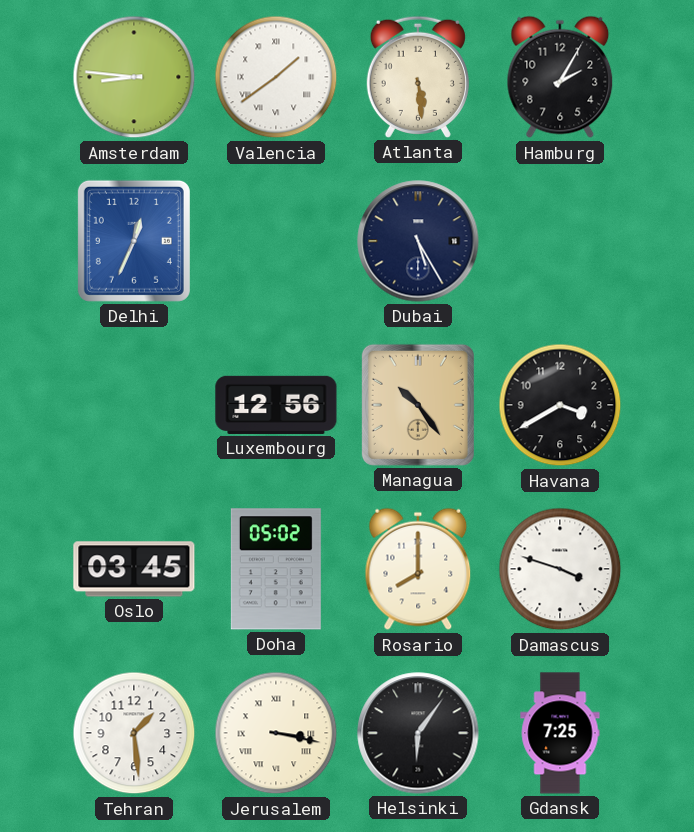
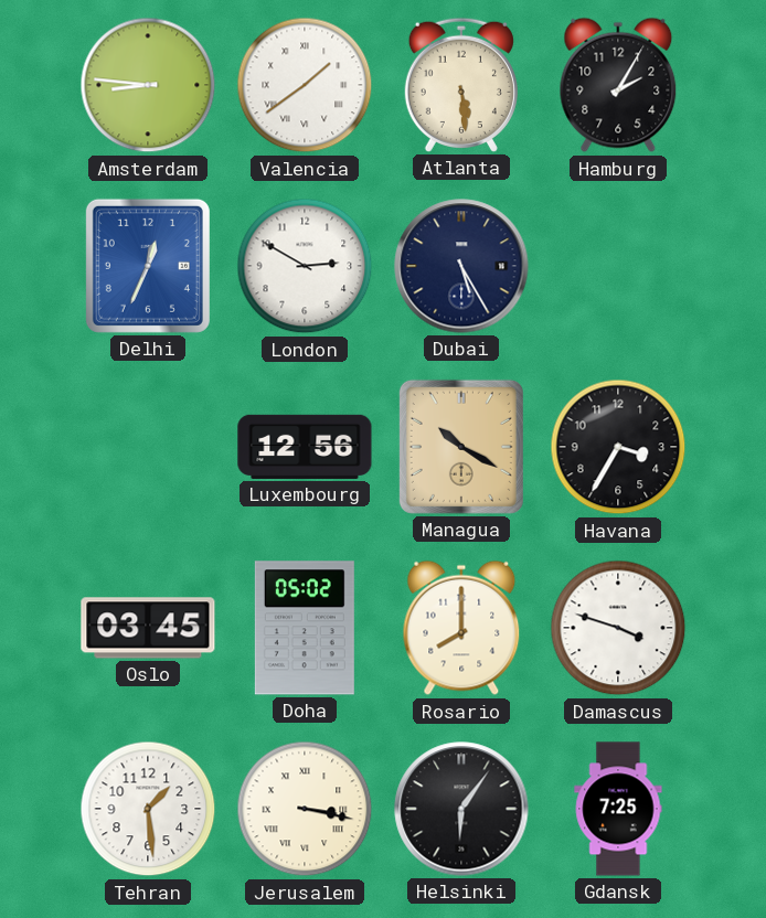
London: none -> 2:50 (305, 266)
Managua: 10:24 -> 10:20 (461, 447)
Havana: 3:40 -> 3:35 (618, 447)
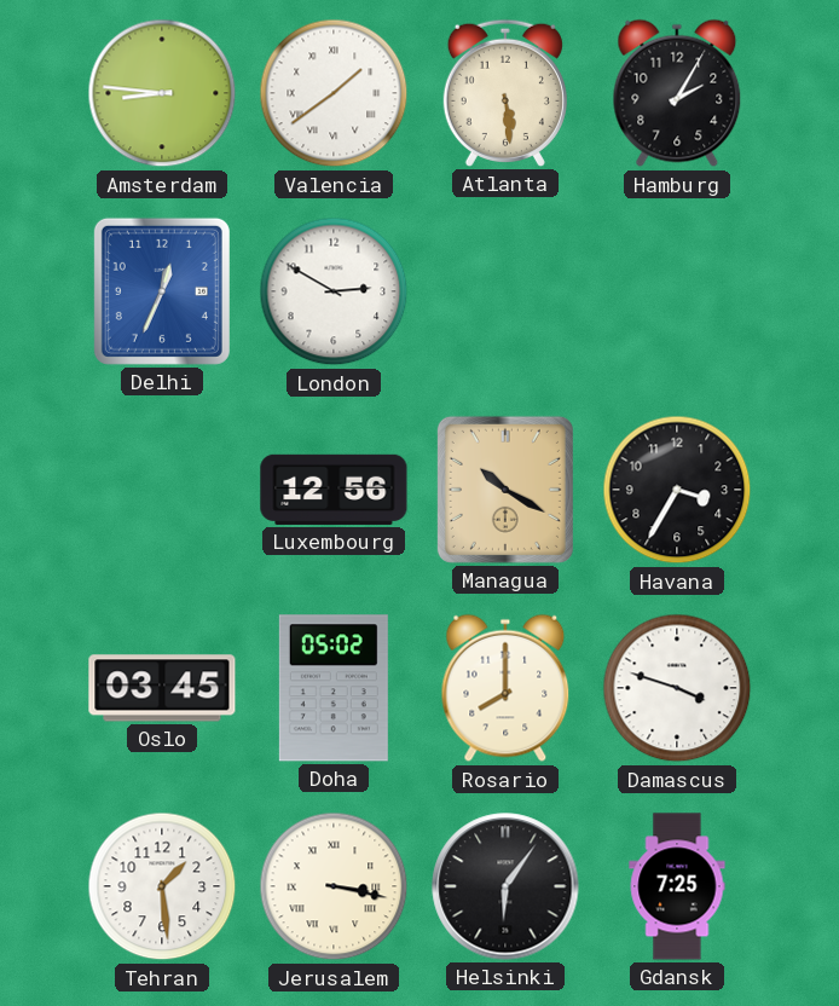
Dubai: 5:25 -> none (461, 266)
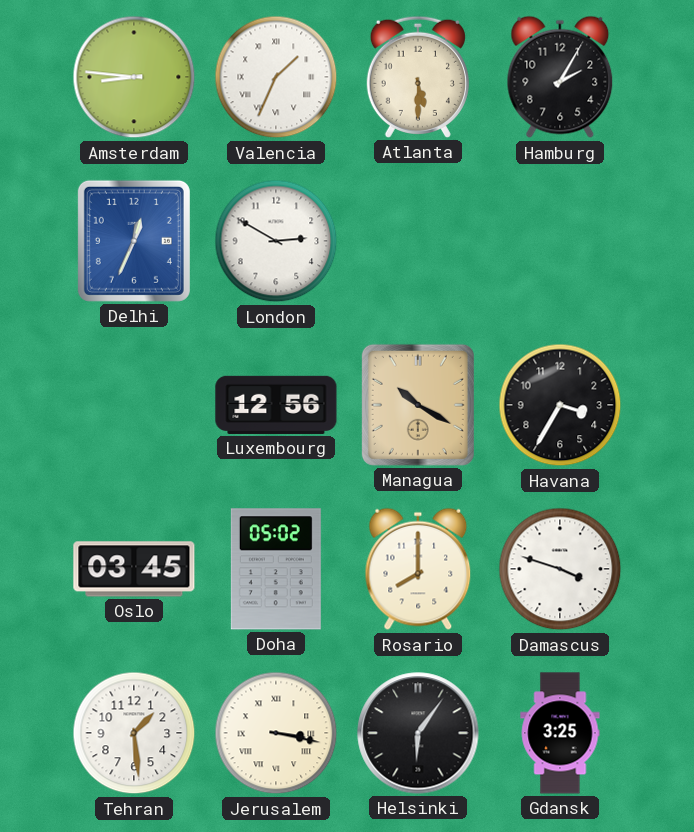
Valencia: 1:39 -> 1:34 (276, 77)
Atlanta: 5:29 -> 5:30 (418, 77)
Gdansk: 7:25 -> 3:25 (560, 733)
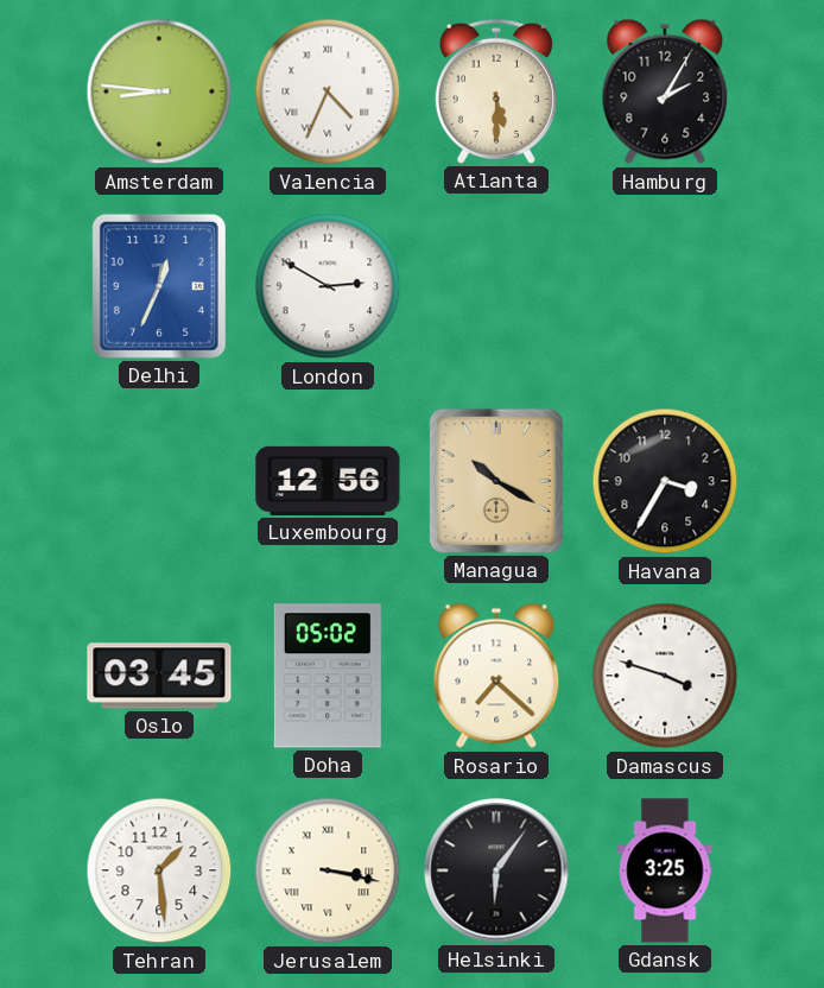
Valencia: 1:34 -> 4:34 (328, 91)
Rosario: 8:00 -> 7:22 (496, 676)
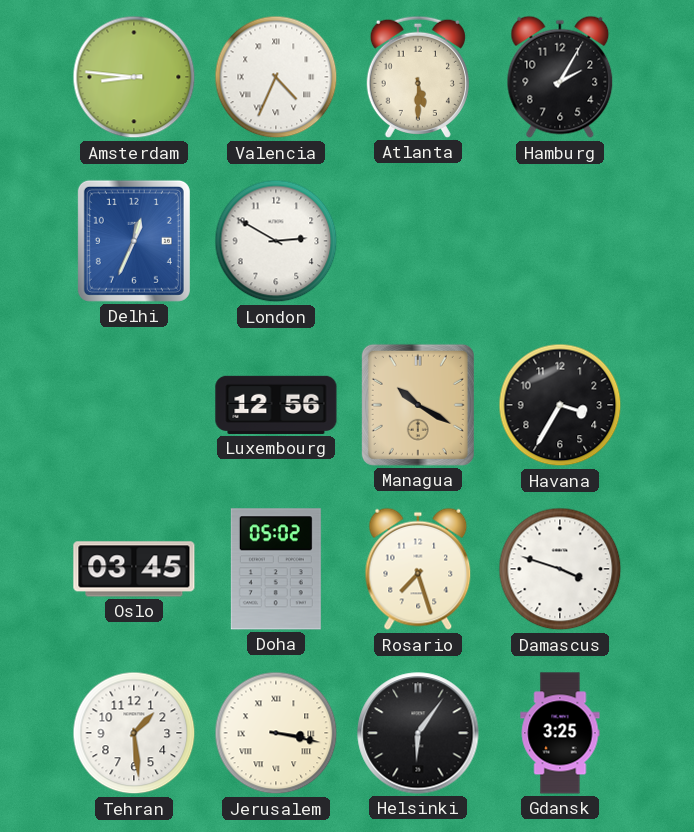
Rosario: 7:22 -> 7:27 (418, 569)
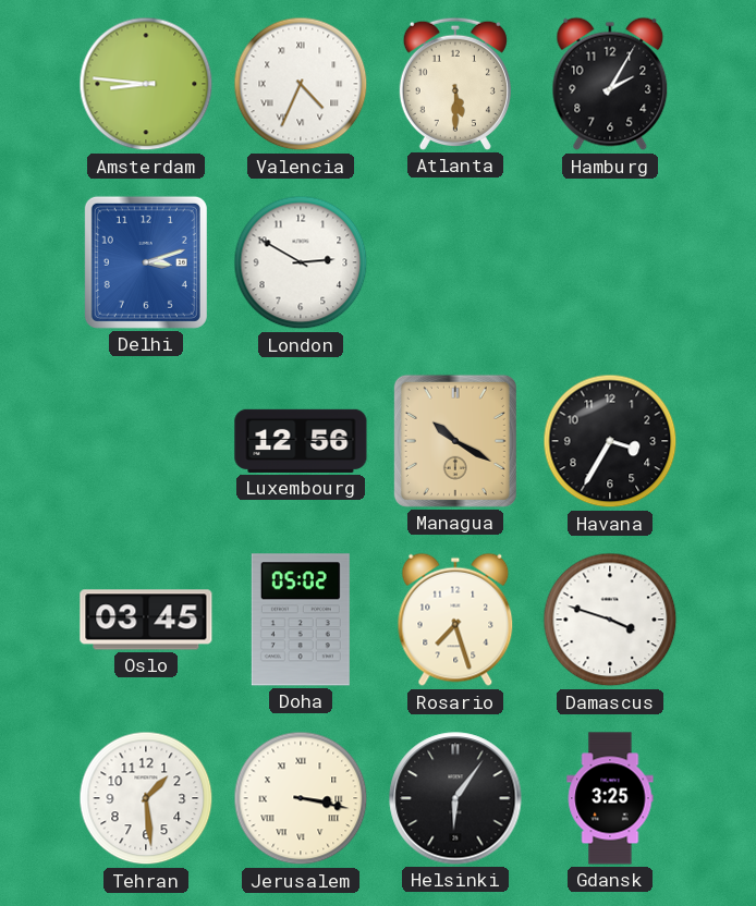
Delhi: 12:34 -> 3:12 (146, 262)
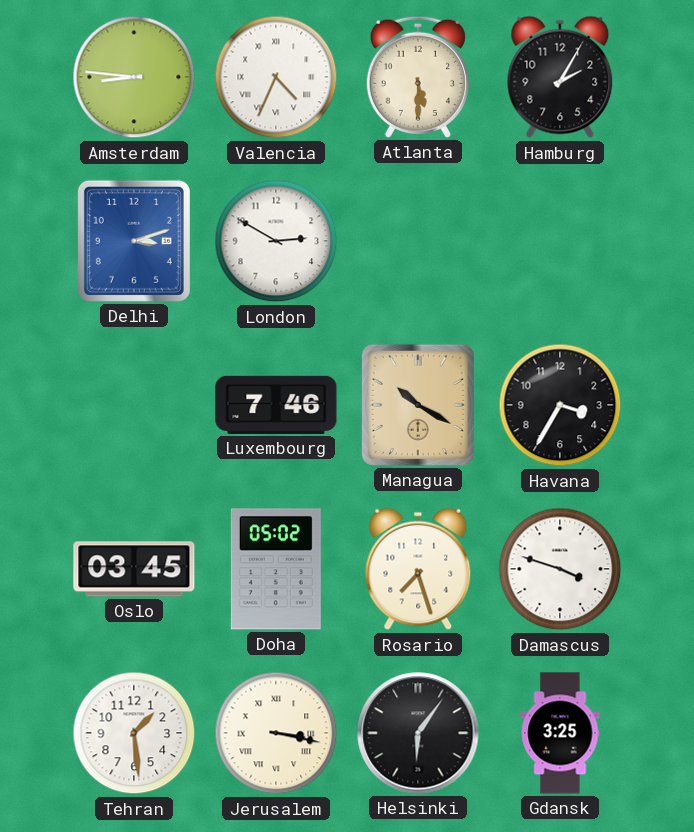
Luxembourg: 12:56 -> 7:46 (276, 405)
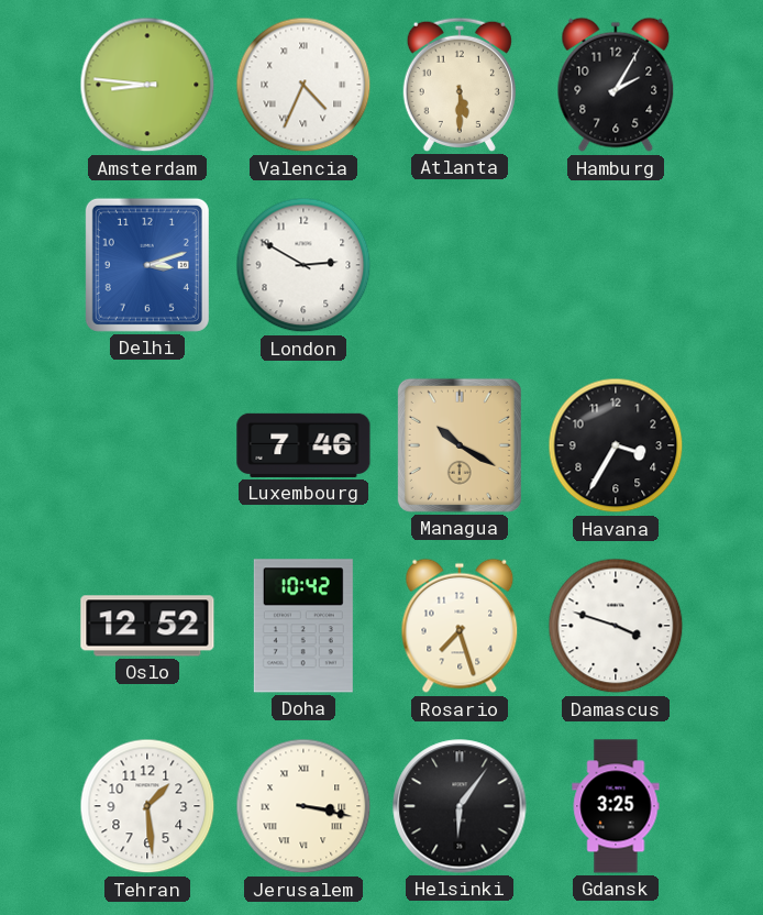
Oslo: 03:45 -> 12:52 (147, 626)
Doha: 05:02 -> 10:42 (303, 626)
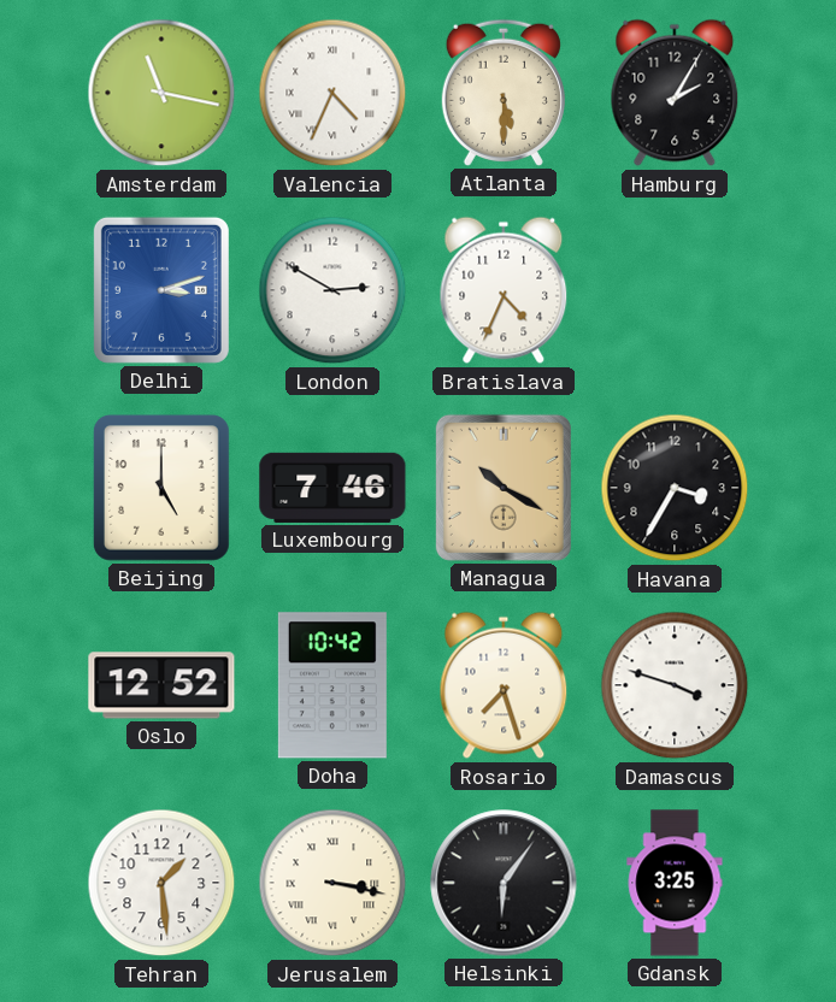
Amsterdam: 8:46 -> 11:17 (161, 93)
Bratislava: none -> 4:34 (504, 290)
Beijing: none -> 5:00 (161, 489)
